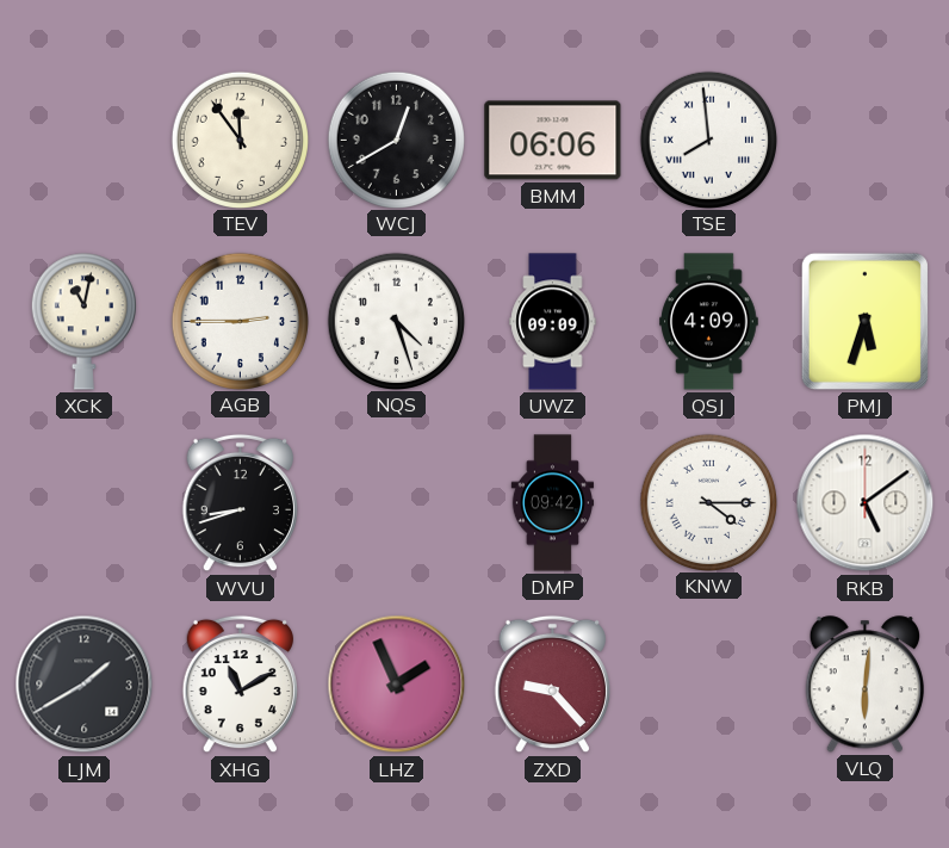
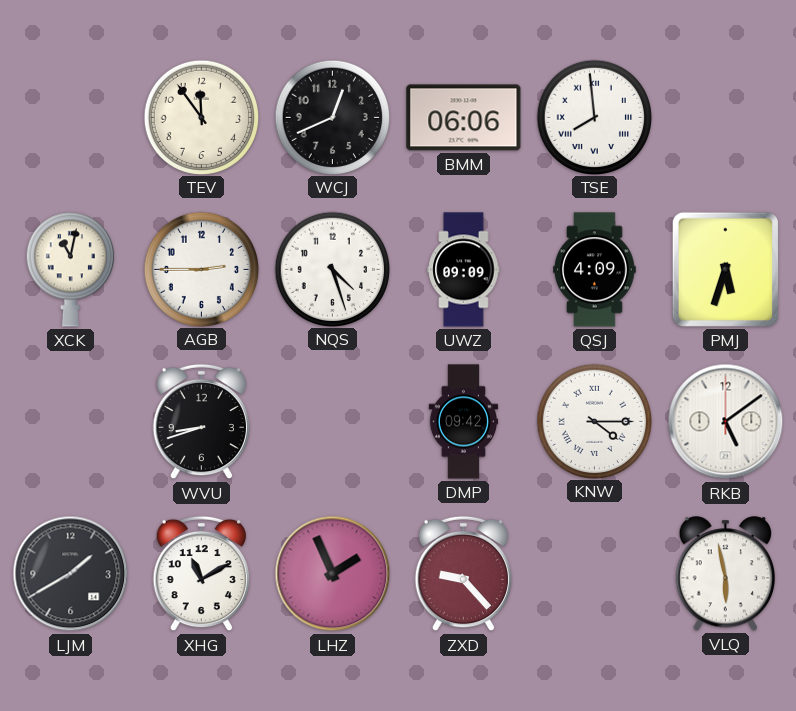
WCJ: 12:40 -> 12:41 (332, 117)
VLQ: 6:01 -> 5:58 (725, 574)
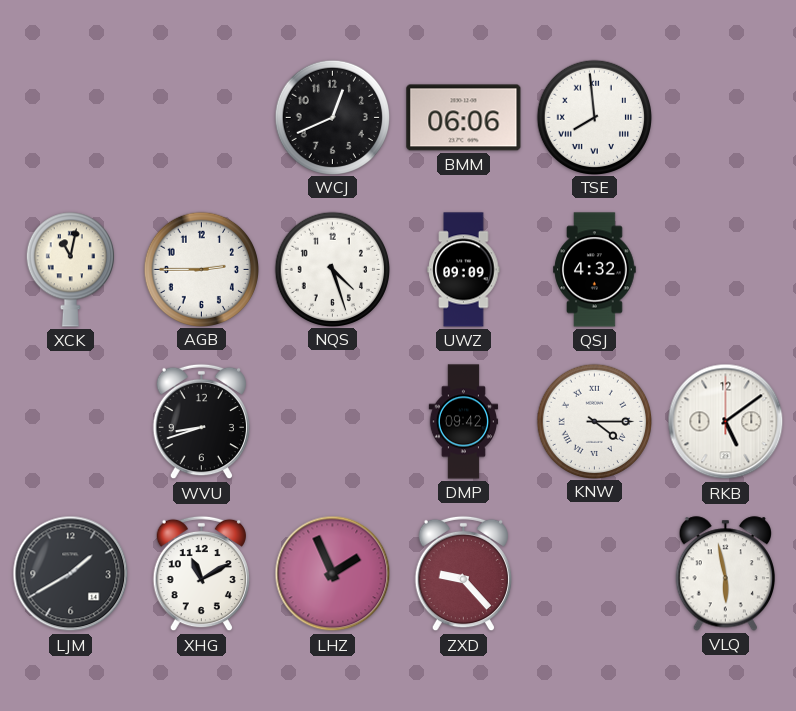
TEV: 11:54 -> none (201, 117)
QSJ: 4:09 -> 4:32 (595, 270)
PMJ: 5:33 -> none (725, 269)
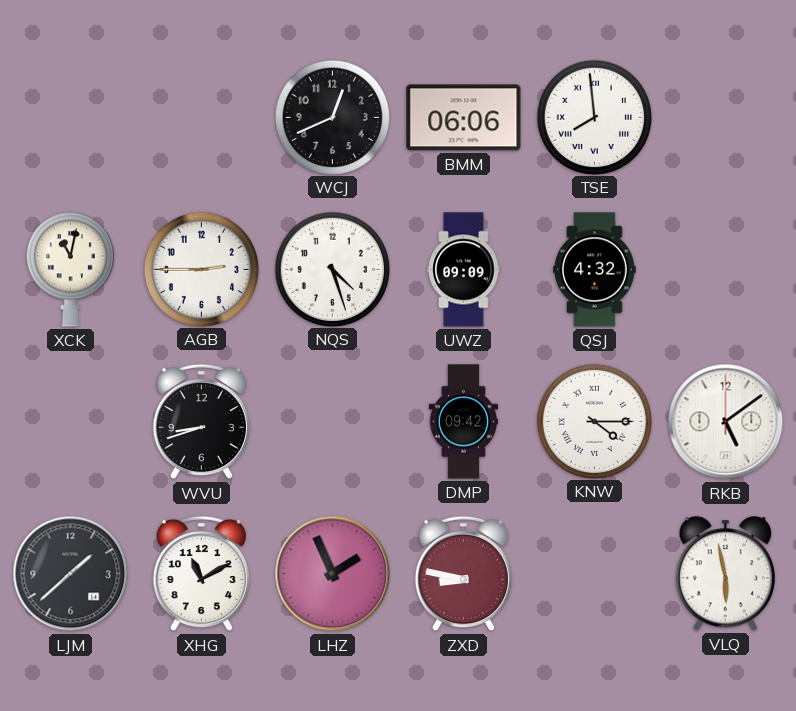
LJM: 1:40 -> 1:38 (71, 574)
ZXD: 9:23 -> 8:47 (463, 574)
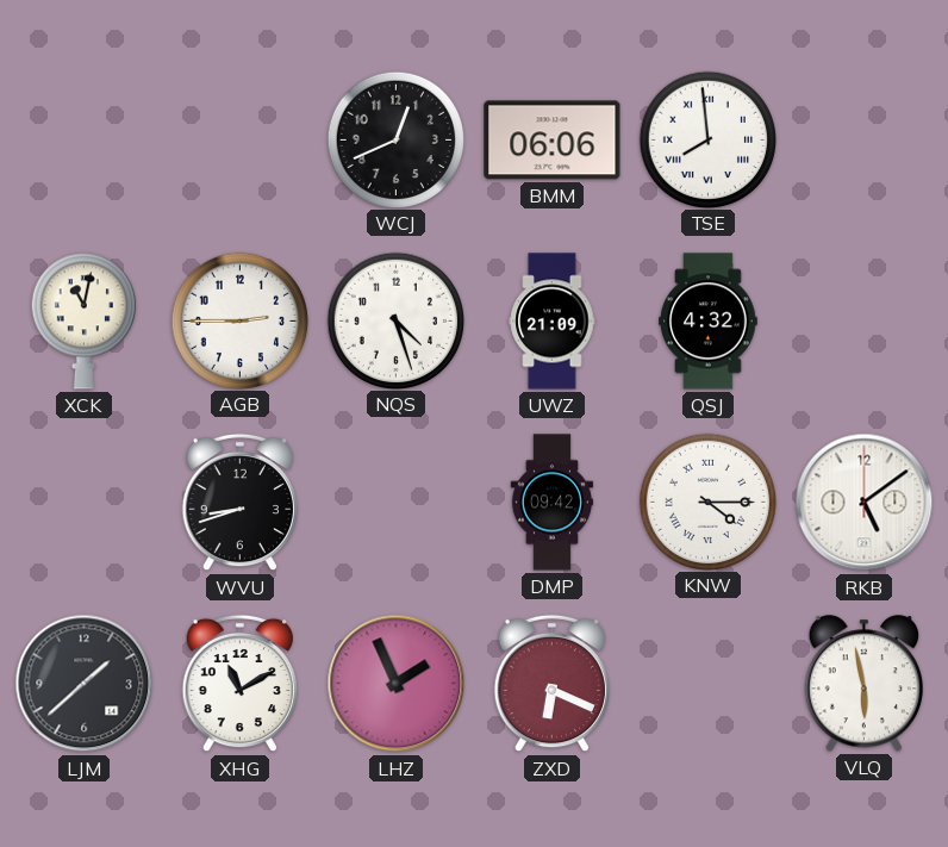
UWZ: 09:09 -> 21:09 (553, 322)
ZXD: 8:47 -> 6:19 (551, 684)
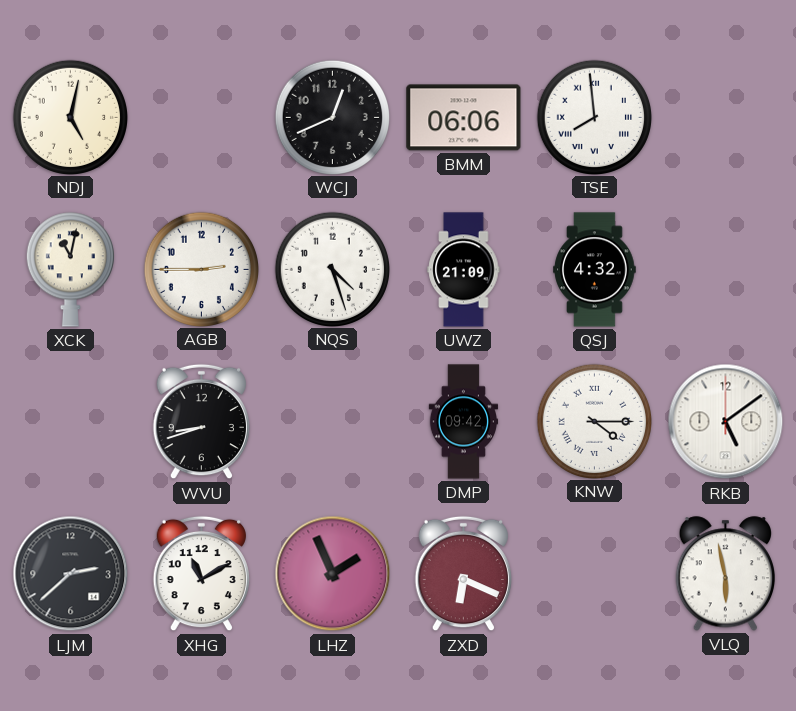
NDJ: none -> 5:02 (70, 117)
LJM: 1:38 -> 2:38 (71, 574)
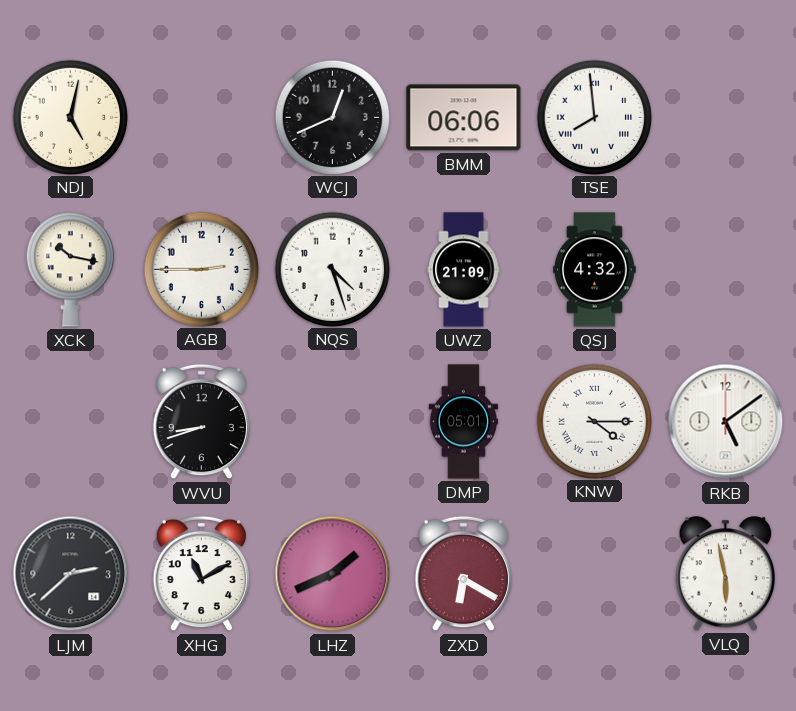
XCK: 11:02 -> 10:17 (70, 270)
DMP: 09:42 -> 05:01 (464, 422)
LHZ: 1:56 -> 1:41 (333, 574)
ZXD: 6:19 -> 6:20 (463, 574)
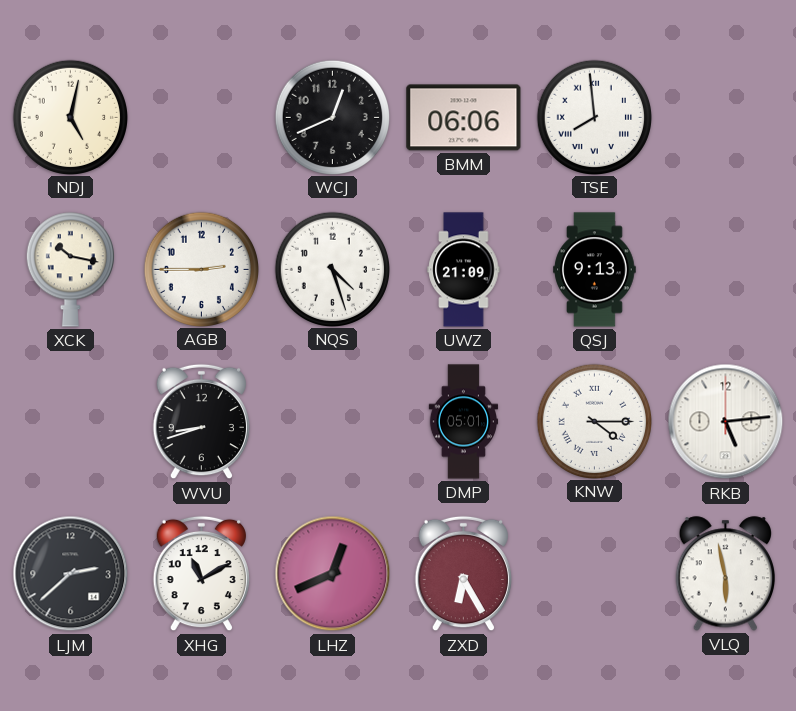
QSJ: 4:32 -> 9:13 (595, 270)
RKB: 5:09 -> 5:14 (726, 422)
LHZ: 1:41 -> 12:41 (333, 574)
ZXD: 6:20 -> 6:25 (463, 574)
